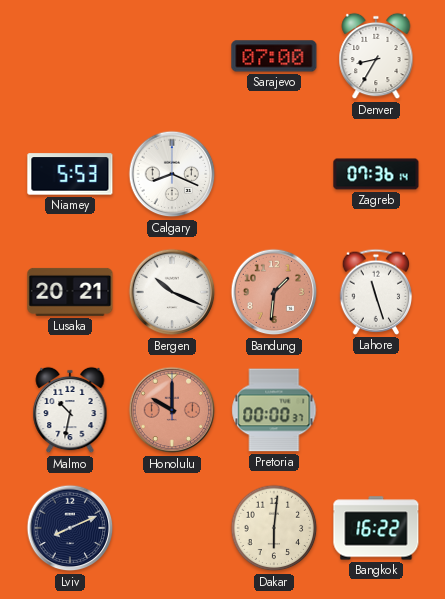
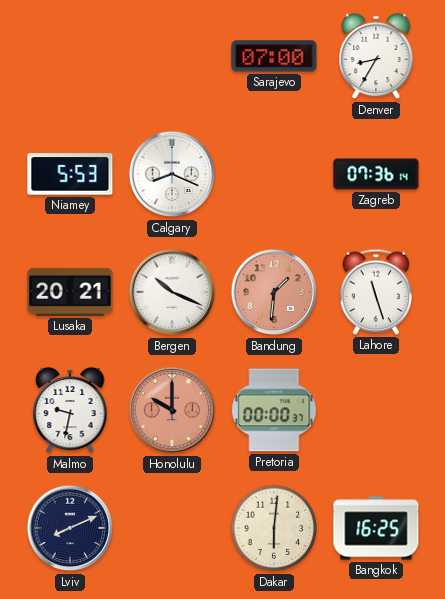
Malmo: 10:32 -> 9:32 (70, 410)
Bangkok: 16:22 -> 16:25 (376, 528)
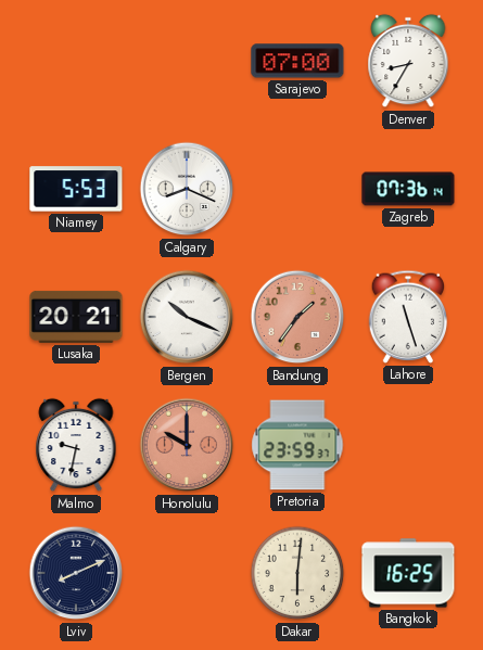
Bandung: 1:31 -> 1:36 (297, 317)
Pretoria: 00:00 -> 23:59 (297, 445)
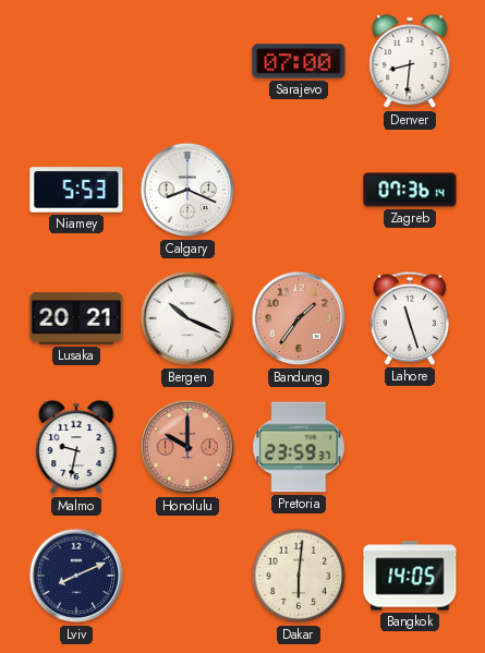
Denver: 8:35 -> 8:31 (410, 61)
Bangkok: 16:25 -> 14:05 (410, 576)
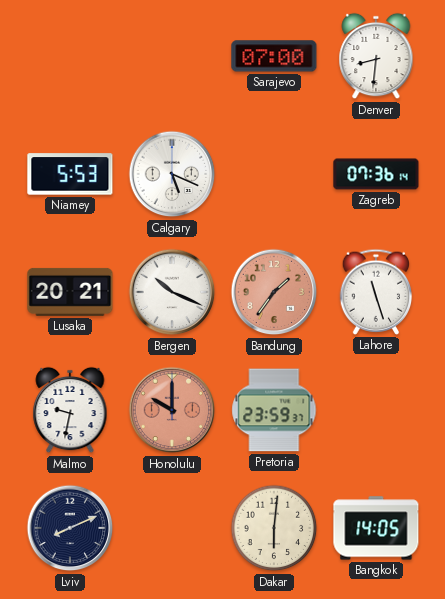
Calgary: 8:19 -> 5:19 (172, 174)
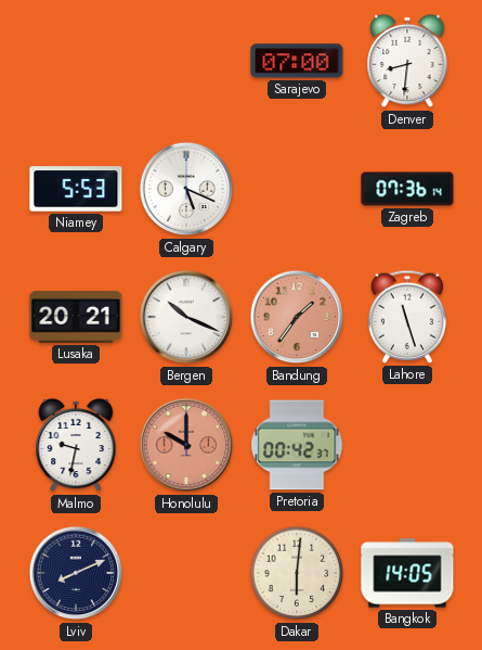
Pretoria: 23:59 -> 00:42 (297, 445)
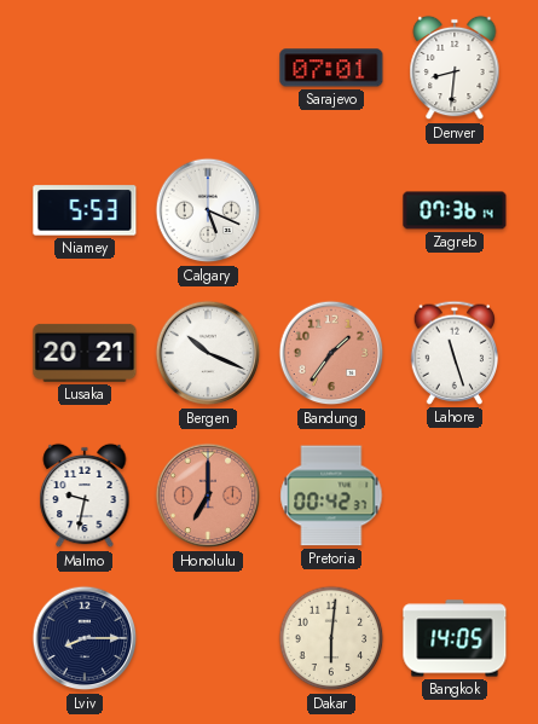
Sarajevo: 07:00 -> 07:01 (331, 68)
Honolulu: 10:00 -> 7:00 (208, 496)
Lviv: 8:11 -> 8:15 (85, 638)
